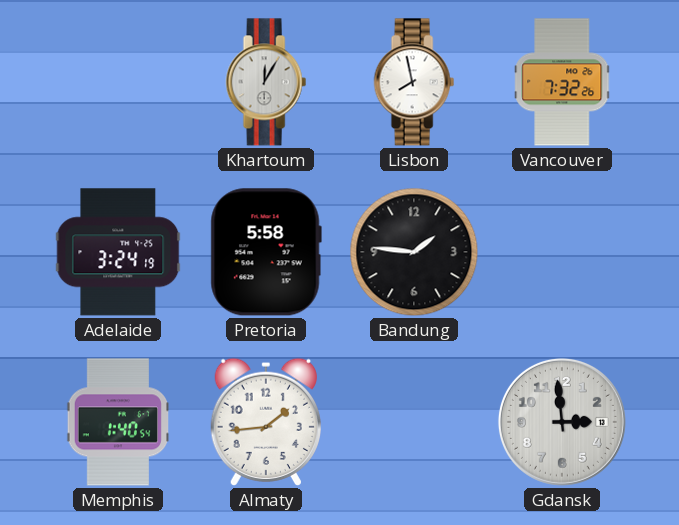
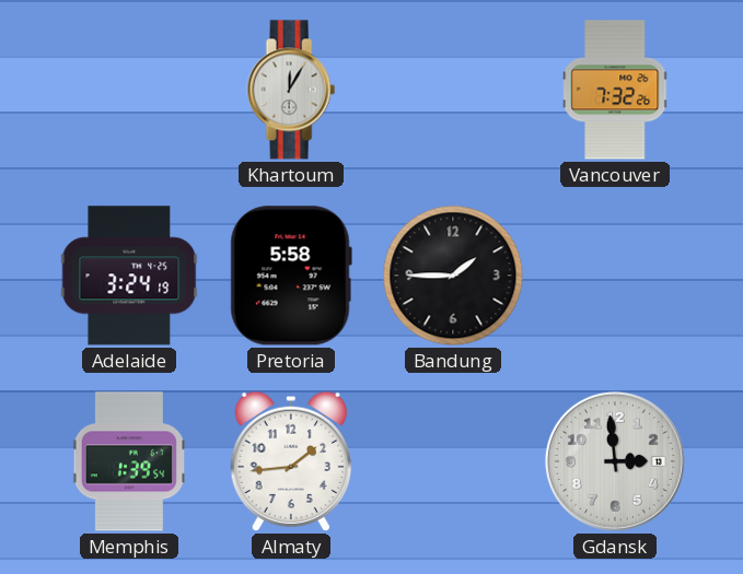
Lisbon: 7:58 -> none (414, 82)
Bandung: 1:46 -> 1:45 (453, 276)
Memphis: 1:40 -> 1:39 (128, 461)
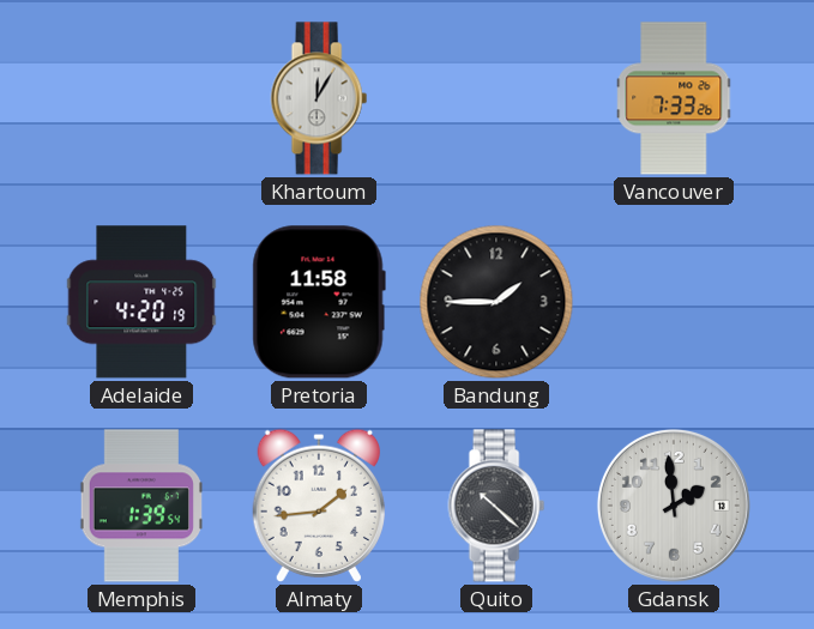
Vancouver: 7:32 -> 7:33 (675, 98)
Adelaide: 3:24 -> 4:20 (141, 302)
Pretoria: 5:58 -> 11:58 (319, 302)
Quito: none -> 10:22 (496, 506)
Gdansk: 2:59 -> 1:59 (674, 506)
